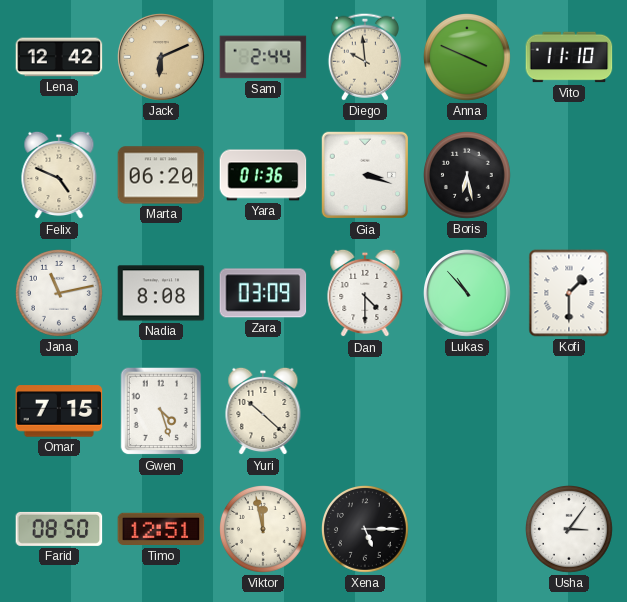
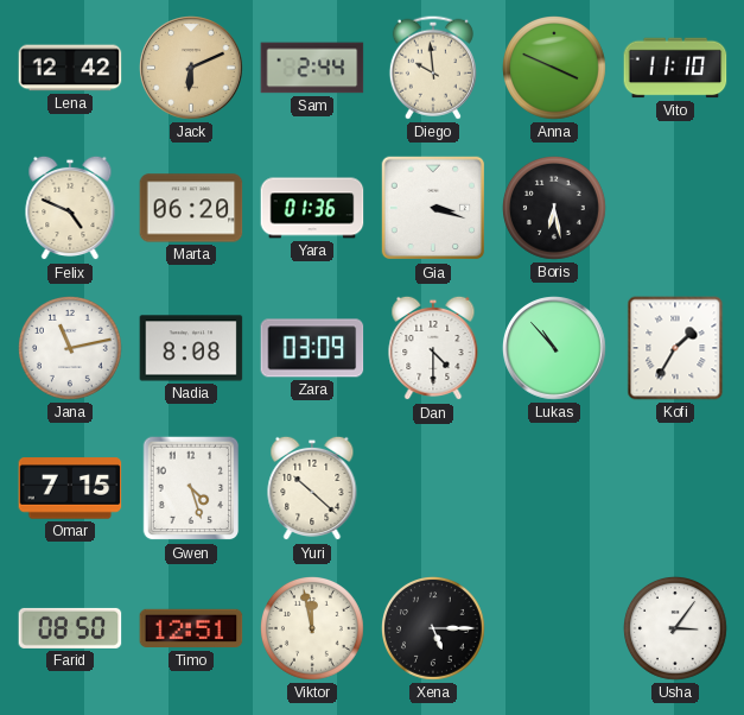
Kofi: 1:30 -> 1:35 (675, 348)
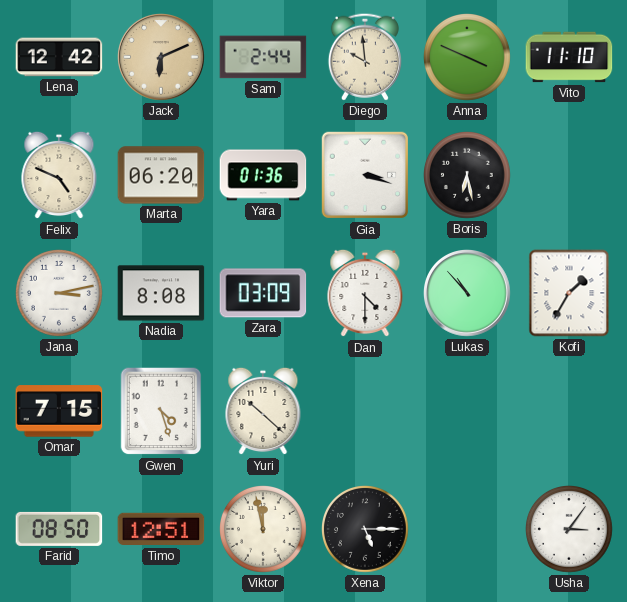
Jana: 11:13 -> 3:13 (60, 294)
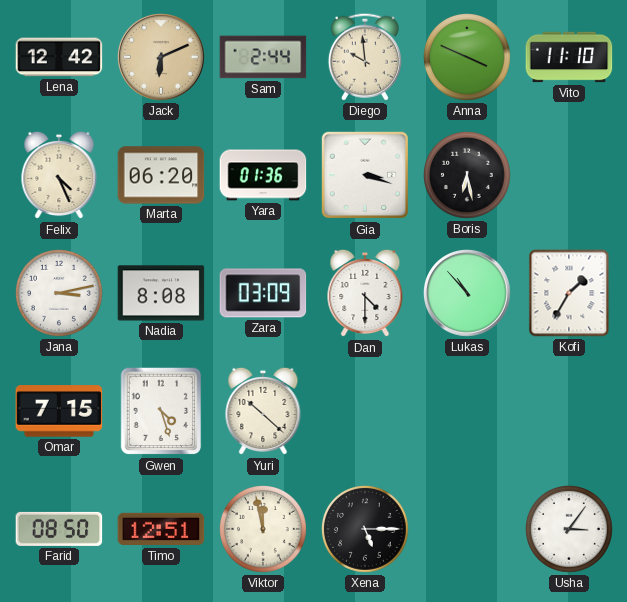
Felix: 4:49 -> 4:26 (59, 175)
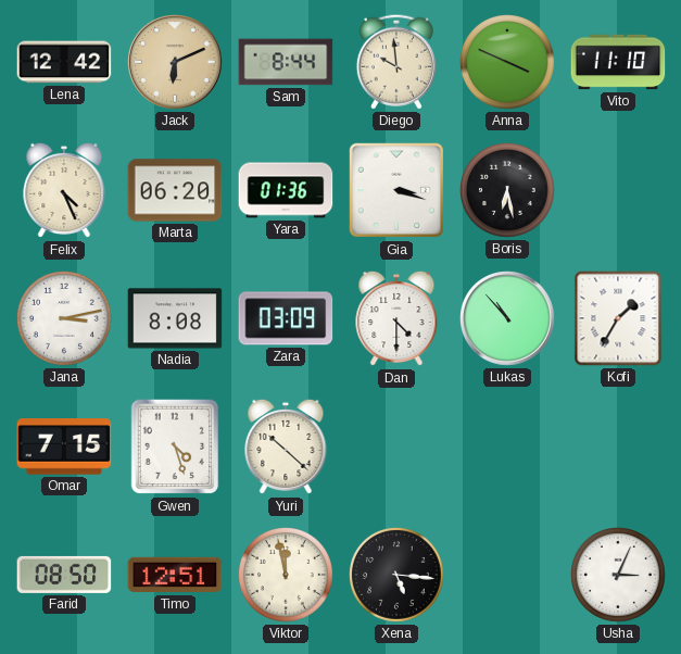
Sam: 2:44 -> 8:44 (286, 62)
Xena: 5:15 -> 5:16 (398, 576)
Usha: 3:06 -> 3:04 (619, 576)
